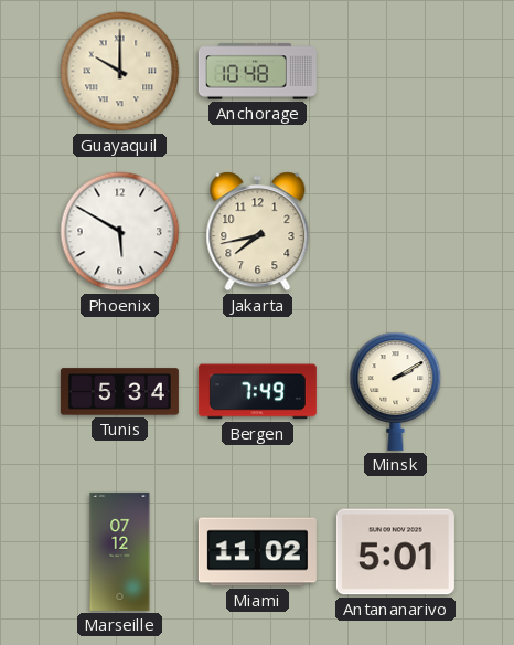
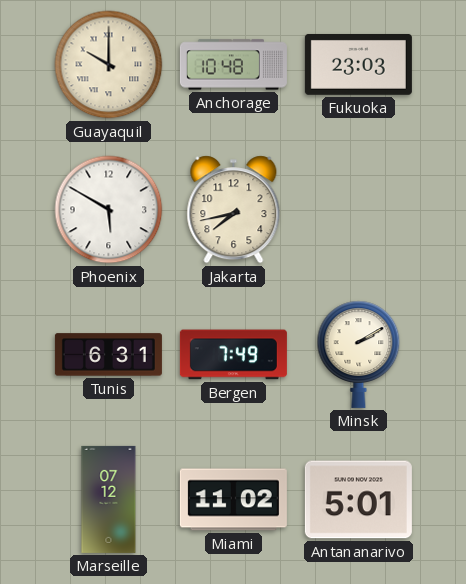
Fukuoka: none -> 23:03 (358, 64)
Tunis: 5:34 -> 6:31 (108, 355)
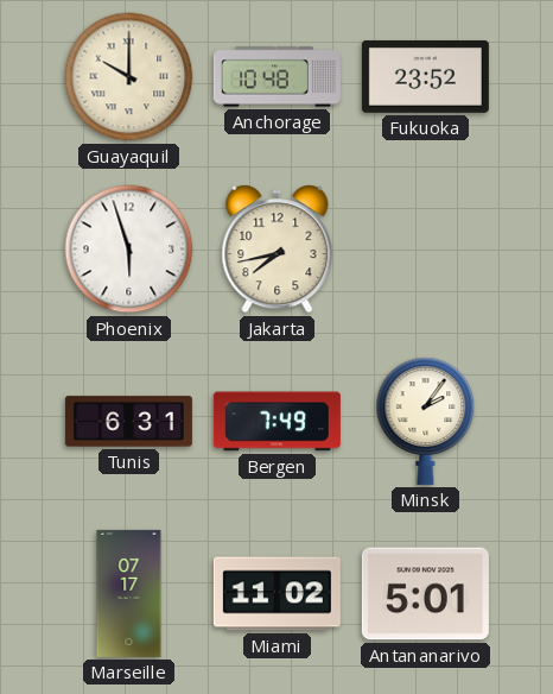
Fukuoka: 23:03 -> 23:52 (425, 76)
Phoenix: 5:50 -> 5:57 (129, 250)
Minsk: 2:10 -> 2:06 (426, 421)
Marseille: 07:12 -> 07:17 (129, 593)
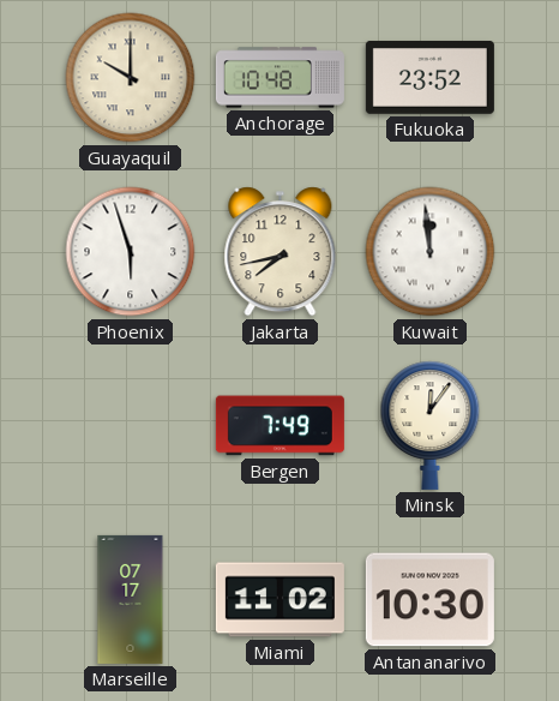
Kuwait: none -> 11:59 (431, 252)
Tunis: 6:31 -> none (128, 422)
Minsk: 2:06 -> 12:06 (431, 425)
Antananarivo: 5:01 -> 10:30 (429, 600)
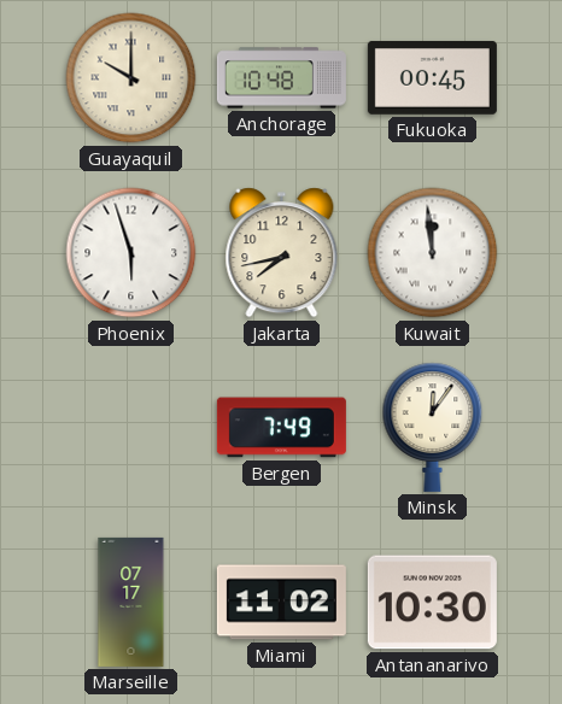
Fukuoka: 23:52 -> 00:45 (432, 77)
